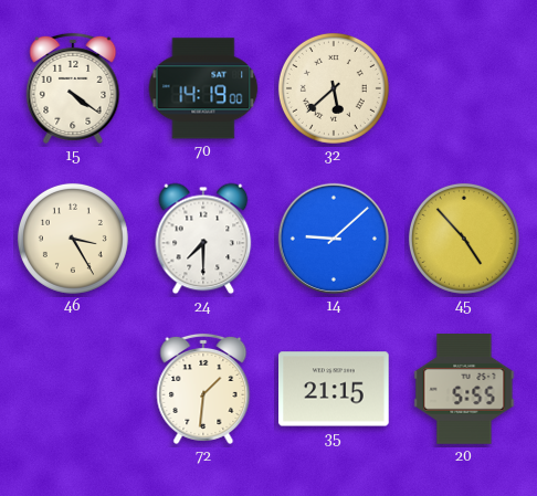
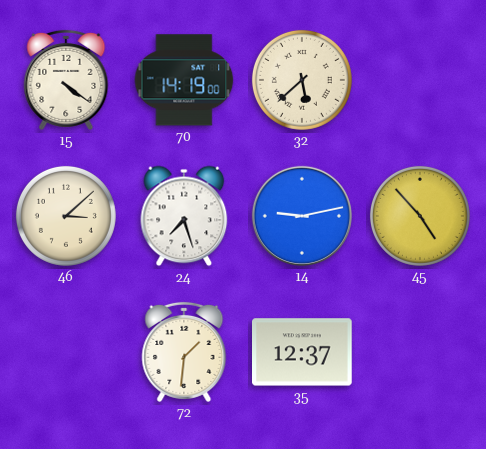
46: 3:25 -> 3:08 (66, 216)
24: 7:30 -> 7:27 (184, 216)
14: 9:08 -> 9:13 (302, 216)
35: 21:15 -> 12:37 (302, 352)
20: 5:55 -> none (464, 389)
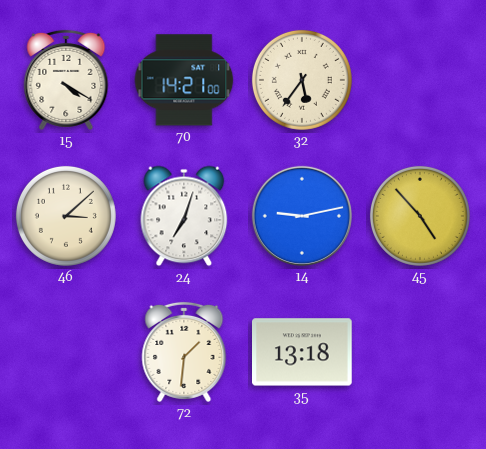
15: 4:21 -> 4:20 (66, 80)
70: 14:19 -> 14:21 (184, 80)
32: 5:38 -> 5:36 (302, 80)
24: 7:27 -> 7:03 (184, 216)
35: 12:37 -> 13:18 (302, 352)
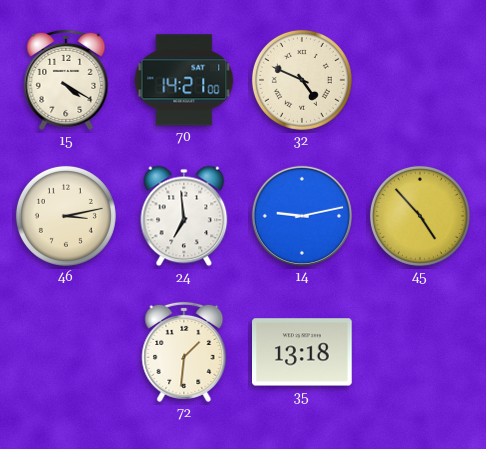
32: 5:36 -> 4:49 (302, 80)
46: 3:08 -> 3:13 (66, 216)
24: 7:03 -> 6:59 (184, 216)
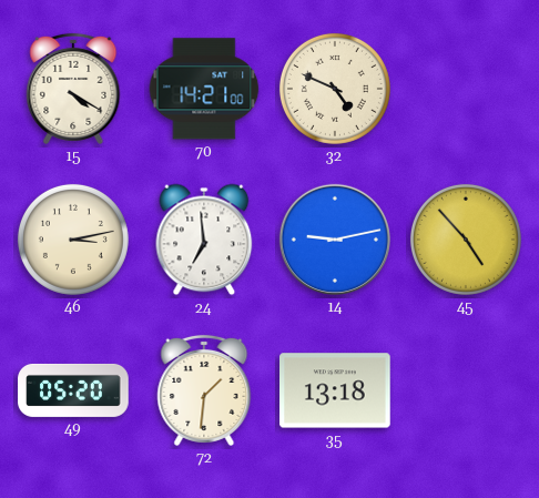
49: none -> 05:20 (73, 390)
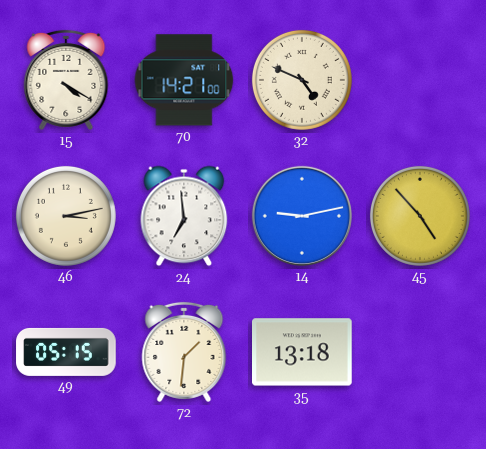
49: 05:20 -> 05:15 (66, 352)
